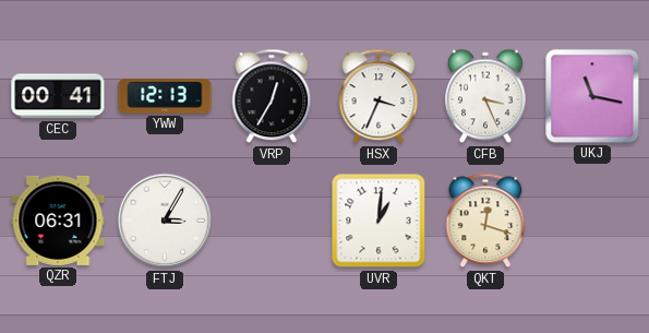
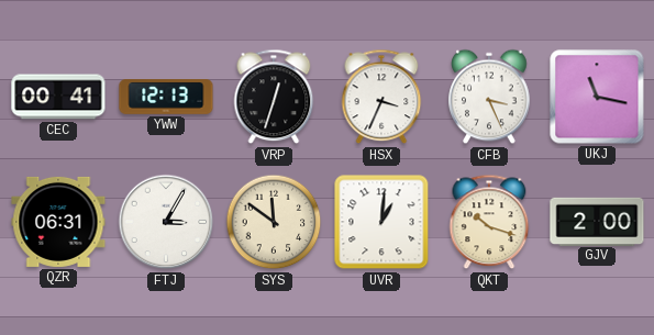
VRP: 12:35 -> 12:33 (274, 97)
SYS: none -> 11:51 (274, 222)
QKT: 12:18 -> 10:18 (489, 222)
GJV: none -> 2:00 (597, 221)
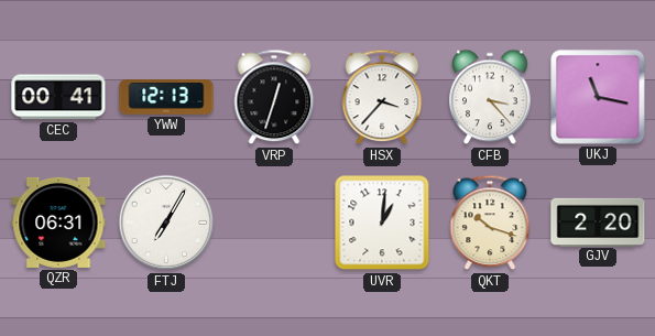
HSX: 3:34 -> 3:37 (382, 97)
CFB: 3:26 -> 3:23 (490, 97)
FTJ: 3:05 -> 7:05 (166, 223)
SYS: 11:51 -> none (274, 222)
GJV: 2:00 -> 2:20 (598, 221)
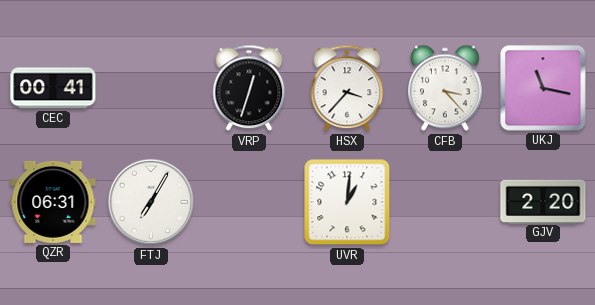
YWW: 12:13 -> none (166, 97)
QKT: 10:18 -> none (490, 223)
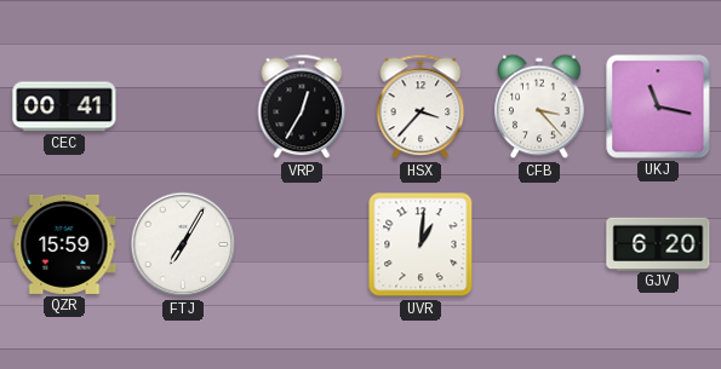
VRP: 12:33 -> 12:35 (302, 106)
QZR: 06:31 -> 15:59 (64, 244)
GJV: 2:20 -> 6:20 (658, 243)
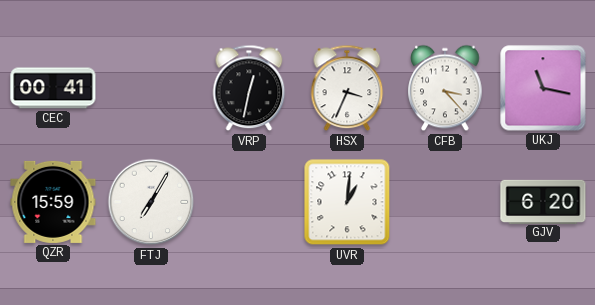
VRP: 12:35 -> 12:32 (249, 88)
HSX: 3:37 -> 3:34 (347, 88)
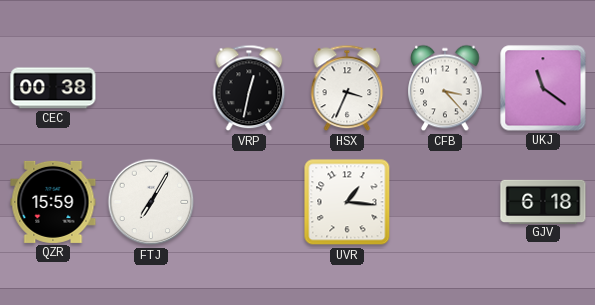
CEC: 00:41 -> 00:38 (53, 88)
UKJ: 11:17 -> 11:21 (543, 88)
UVR: 1:01 -> 1:16 (347, 202)
GJV: 6:20 -> 6:18 (543, 201)
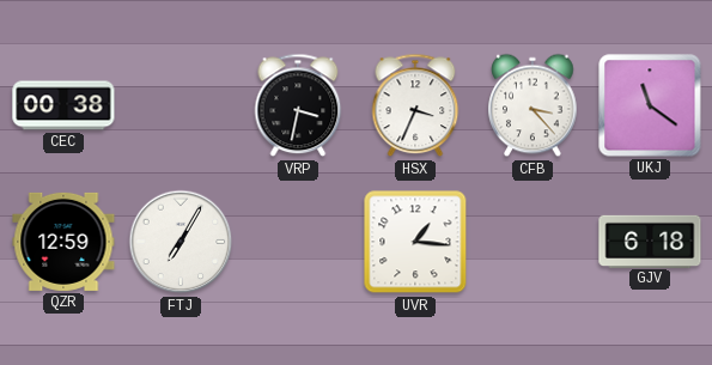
VRP: 12:32 -> 3:32 (298, 105)
QZR: 15:59 -> 12:59 (63, 242)
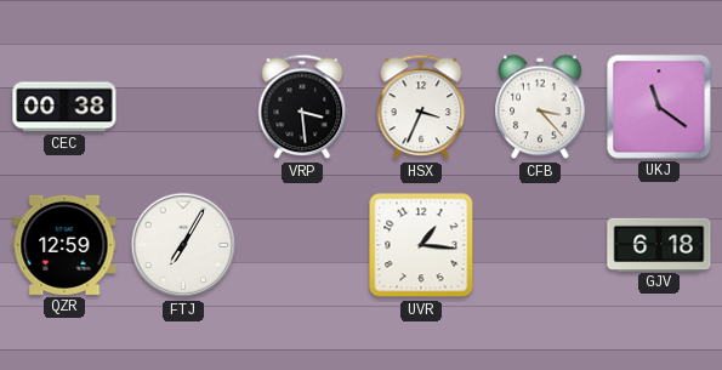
VRP: 3:32 -> 3:29 (302, 107)
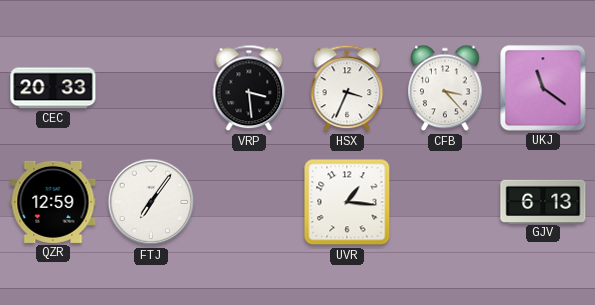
CEC: 00:38 -> 20:33 (53, 88)
FTJ: 7:05 -> 7:06 (151, 202)
GJV: 6:18 -> 6:13 (543, 201)
